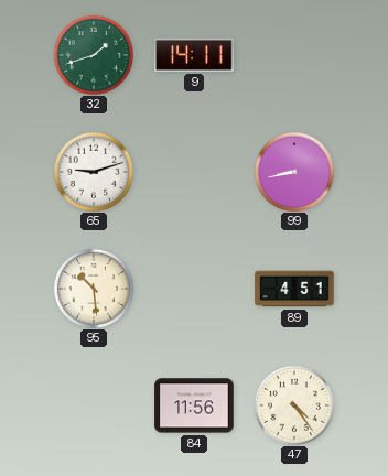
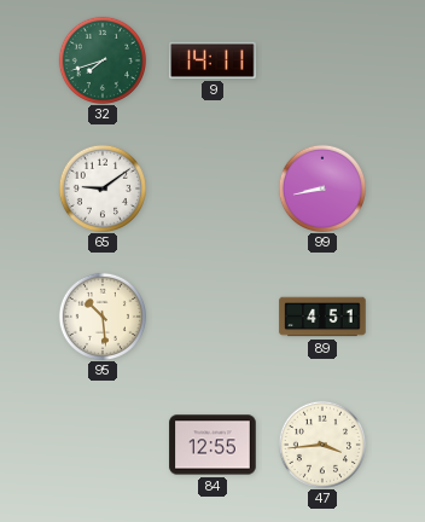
32: 1:42 -> 7:42 (101, 59)
65: 9:12 -> 9:09 (101, 187)
84: 11:56 -> 12:55 (212, 445)
47: 4:24 -> 3:44 (321, 443)
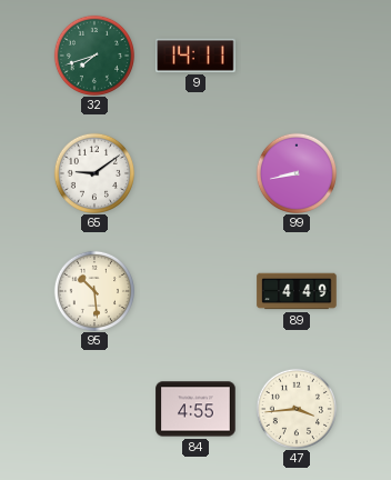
89: 4:51 -> 4:49 (297, 291)
84: 12:55 -> 4:55 (195, 409)
